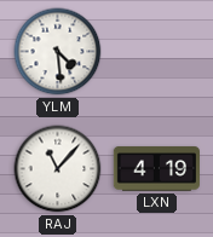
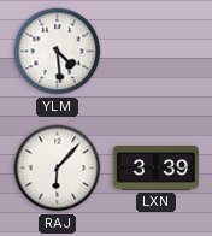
RAJ: 11:07 -> 6:07 (58, 169)
LXN: 4:19 -> 3:39 (155, 169)
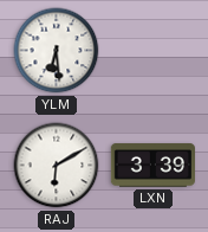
YLM: 4:29 -> 6:29 (57, 51)
RAJ: 6:07 -> 6:10 (57, 166)
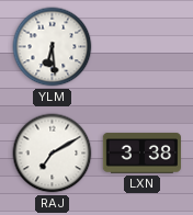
RAJ: 6:10 -> 7:10 (53, 154)
LXN: 3:39 -> 3:38 (141, 154)
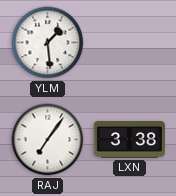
YLM: 6:29 -> 1:29 (48, 43)
RAJ: 7:10 -> 7:06 (48, 140)
